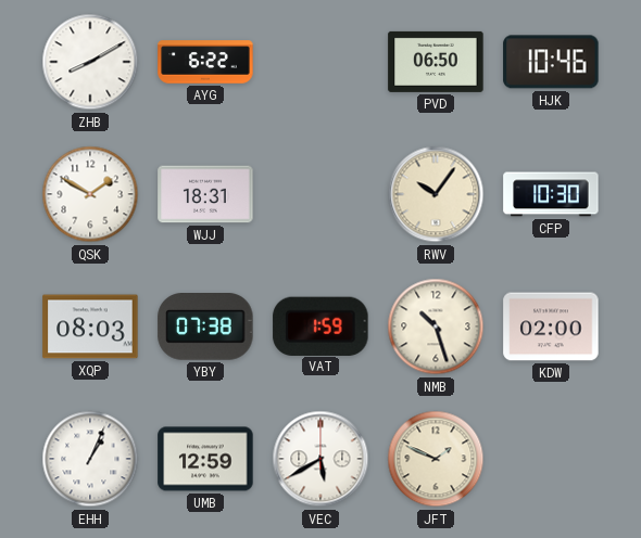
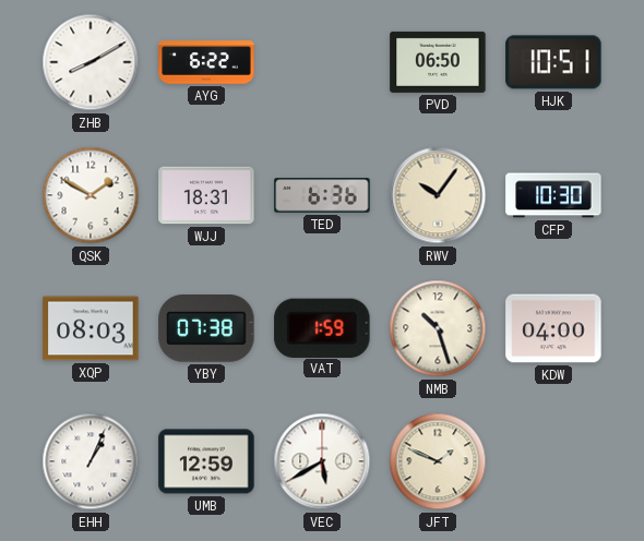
HJK: 10:46 -> 10:51 (553, 62)
TED: none -> 6:36 (322, 195)
KDW: 02:00 -> 04:00 (553, 328)
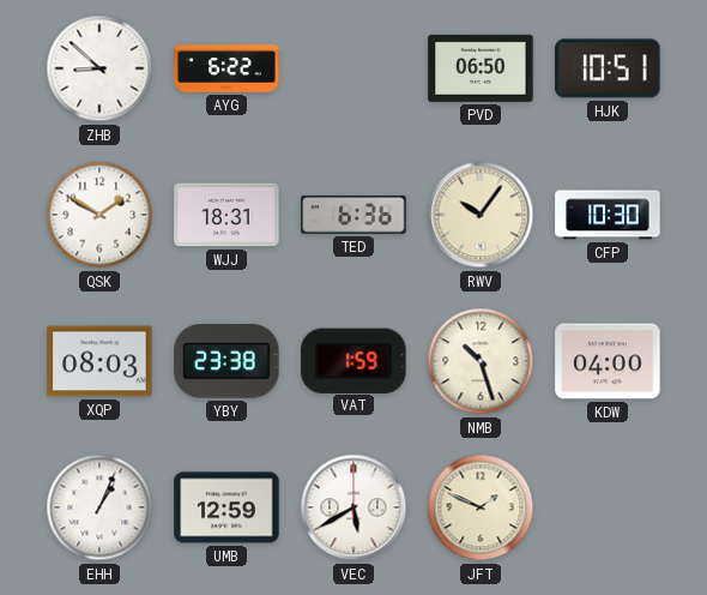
ZHB: 8:10 -> 8:52 (99, 68)
YBY: 07:38 -> 23:38 (226, 362)
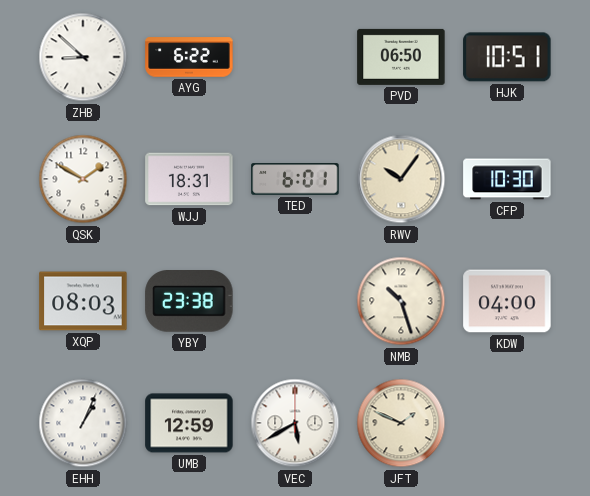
TED: 6:36 -> 6:01 (295, 179)
VAT: 1:59 -> none (353, 360)
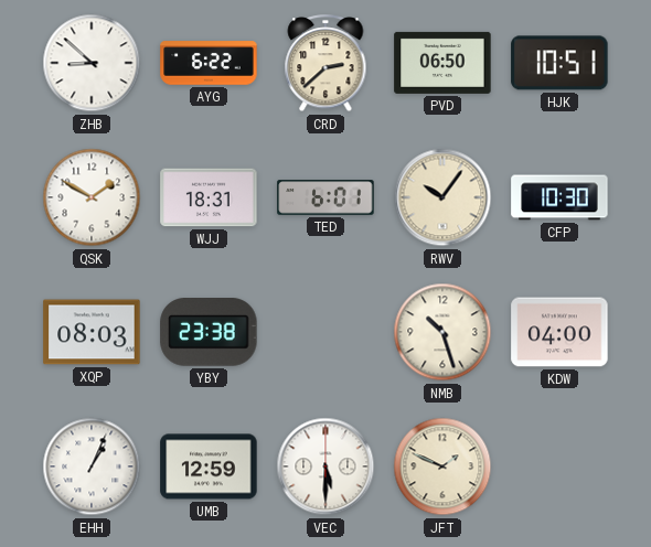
CRD: none -> 2:38 (325, 64)
VEC: 5:40 -> 5:30 (325, 466)
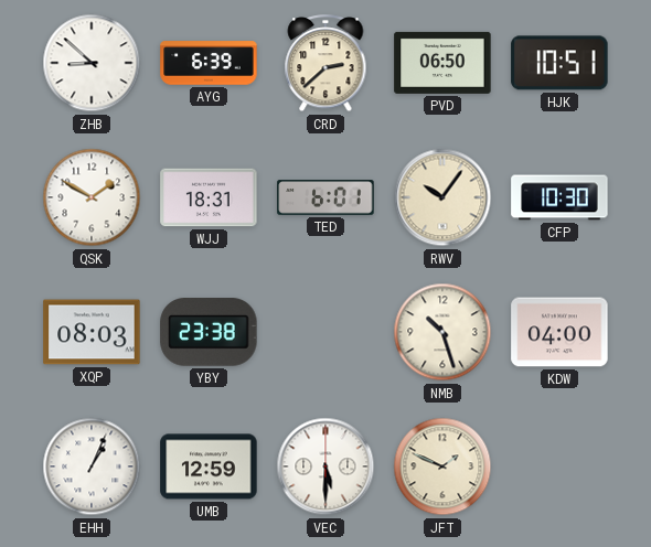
AYG: 6:22 -> 6:39 (209, 63)
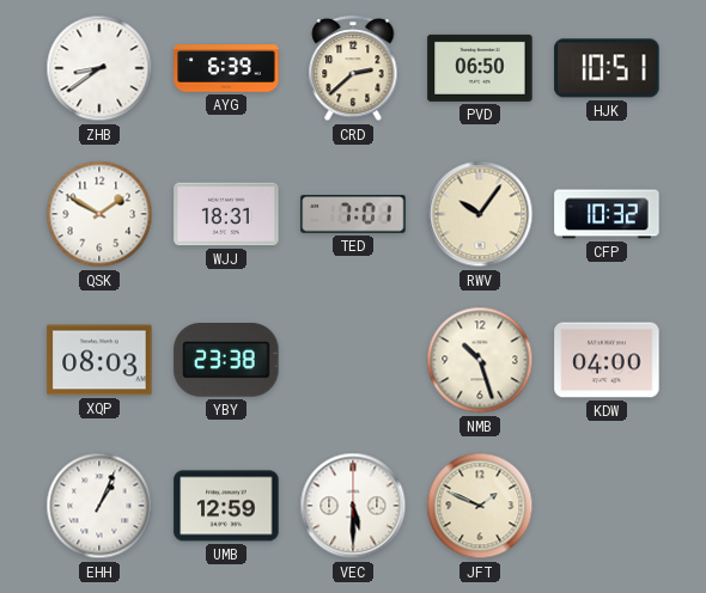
ZHB: 8:52 -> 8:39 (99, 68)
TED: 6:01 -> 7:01 (353, 214)
CFP: 10:30 -> 10:32 (607, 214)
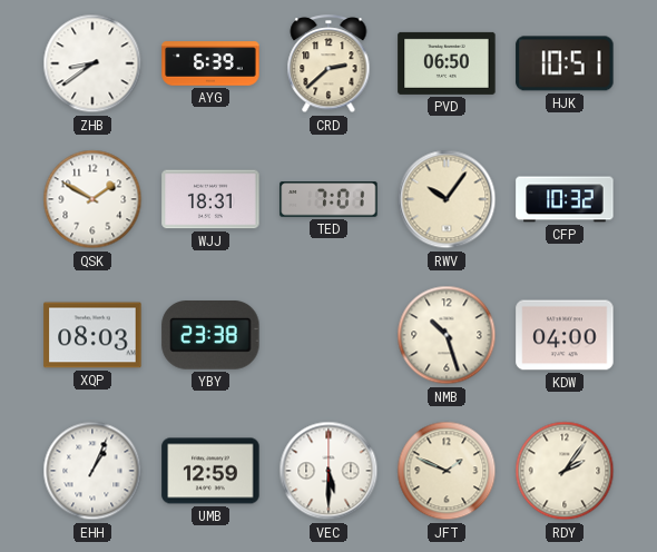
RDY: none -> 2:06 (565, 471)
